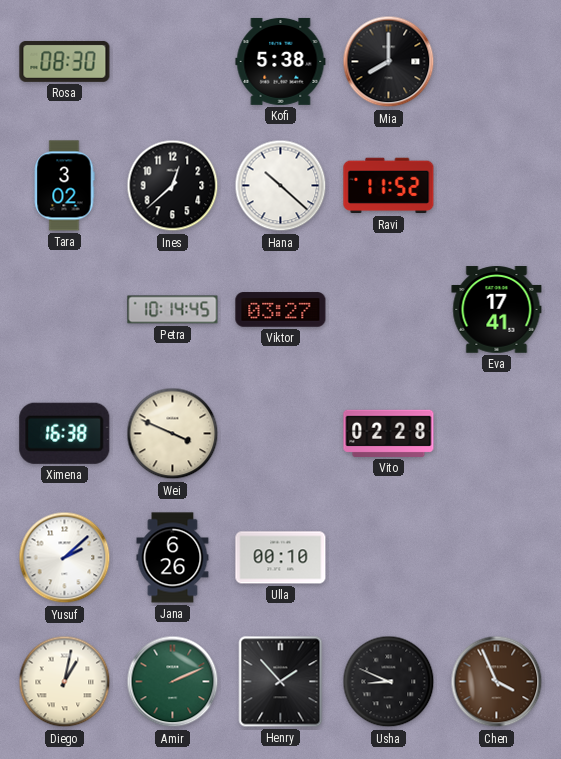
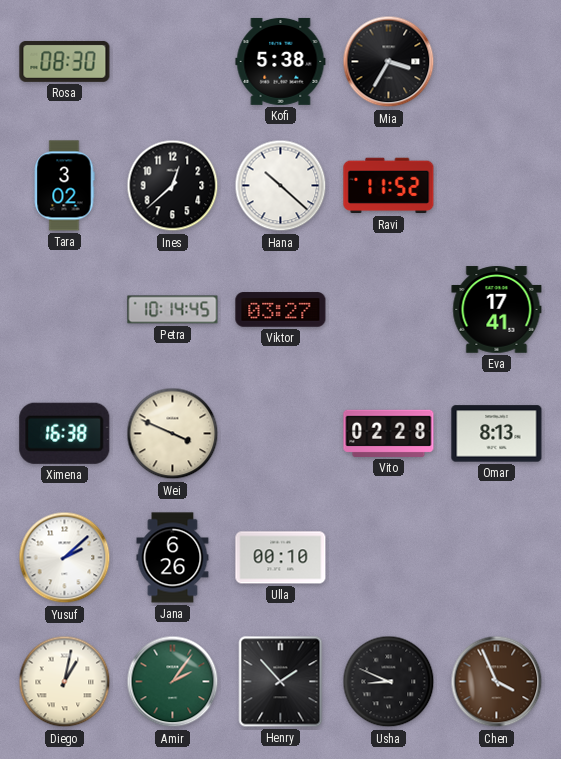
Mia: 8:00 -> 3:35 (389, 62)
Omar: none -> 8:13 (497, 434)
Amir: 2:11 -> 2:06 (173, 682)
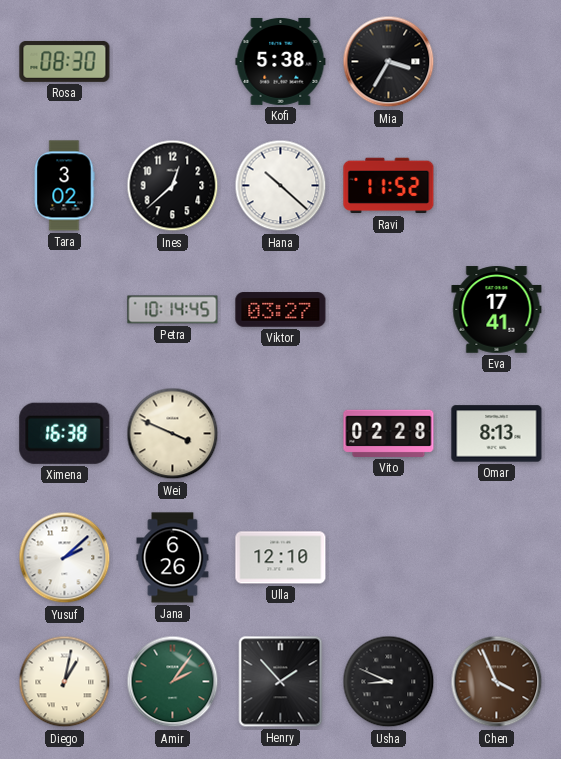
Ulla: 00:10 -> 12:10 (281, 558)
